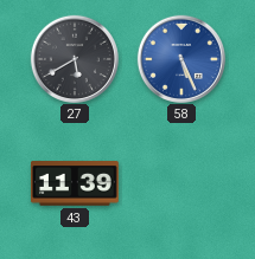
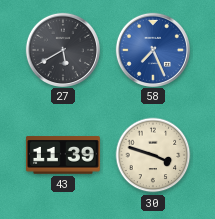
58: 5:26 -> 7:26 (152, 49)
30: none -> 3:48 (153, 155)
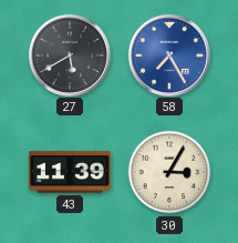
58: 7:26 -> 7:25 (168, 54)
30: 3:48 -> 3:05 (169, 172)
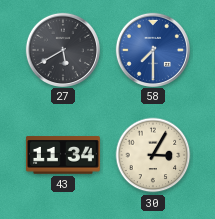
58: 7:25 -> 7:30 (152, 49)
43: 11:39 -> 11:34 (63, 155)
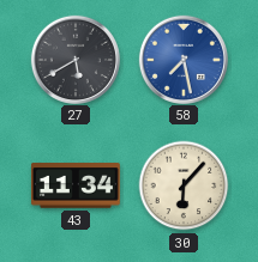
58: 7:30 -> 7:28 (182, 59)
30: 3:05 -> 6:07 (184, 185)
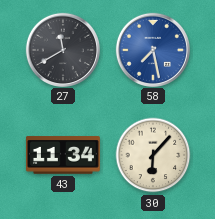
27: 5:40 -> 11:40 (62, 49)
